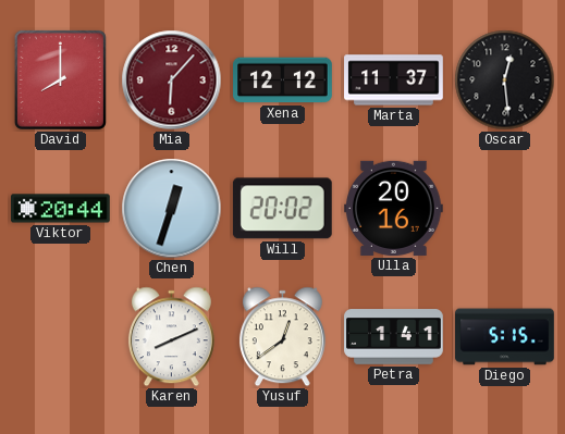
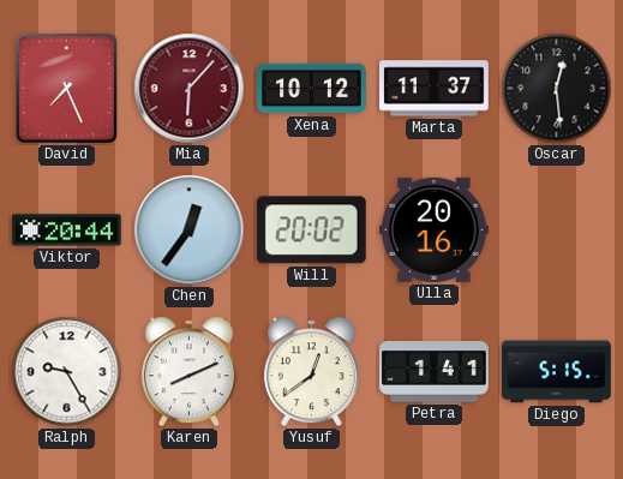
David: 8:00 -> 7:26 (66, 88)
Xena: 12:12 -> 10:12 (312, 89)
Chen: 12:33 -> 12:36 (190, 230)
Ralph: none -> 9:25 (67, 372)
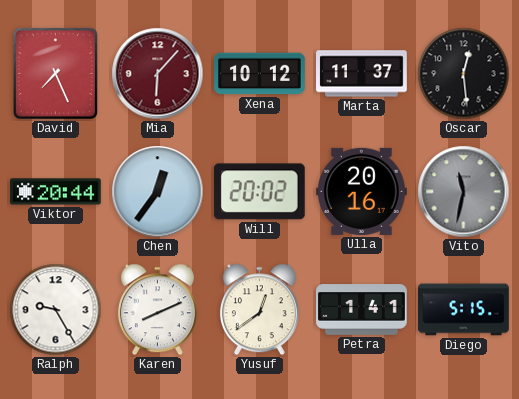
Vito: none -> 11:32 (464, 192)
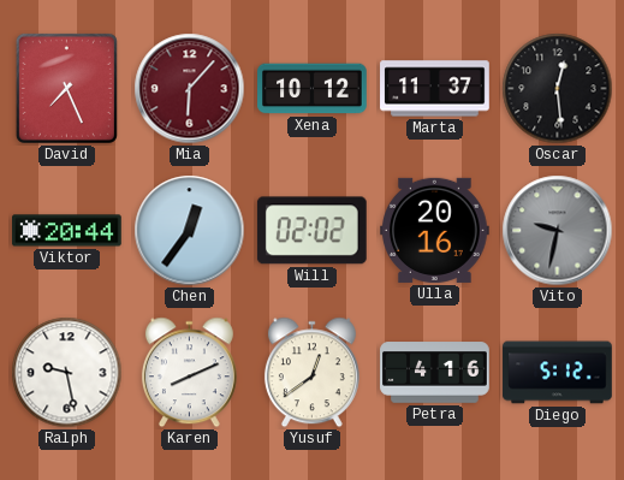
Will: 20:02 -> 02:02 (311, 231)
Vito: 11:32 -> 9:32 (558, 231)
Ralph: 9:25 -> 9:28 (67, 373)
Petra: 1:41 -> 4:16 (435, 373)
Diego: 5:15 -> 5:12 (558, 373)
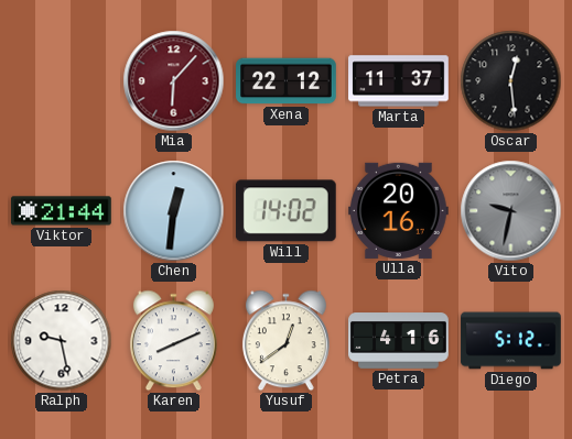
David: 7:26 -> none (66, 88)
Xena: 10:12 -> 22:12 (287, 81)
Viktor: 20:44 -> 21:44 (62, 211)
Chen: 12:36 -> 12:31 (174, 211)
Will: 02:02 -> 14:02 (285, 211)
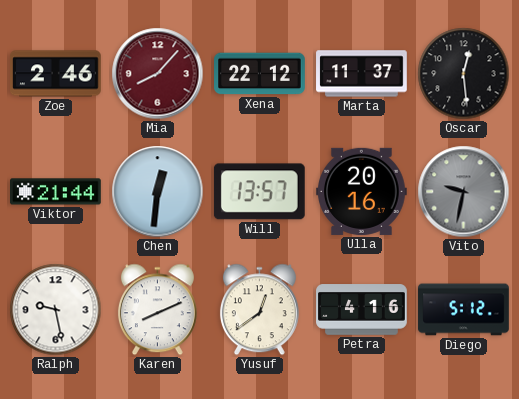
Zoe: none -> 2:46 (56, 74)
Mia: 6:07 -> 8:07 (158, 74)
Will: 14:02 -> 13:57 (259, 192)
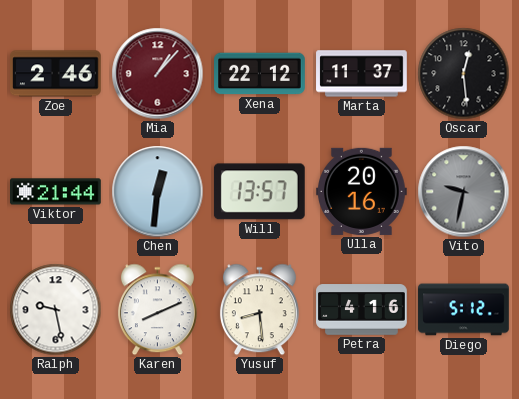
Mia: 8:07 -> 1:07 (158, 74)
Yusuf: 12:39 -> 8:29 (259, 310)
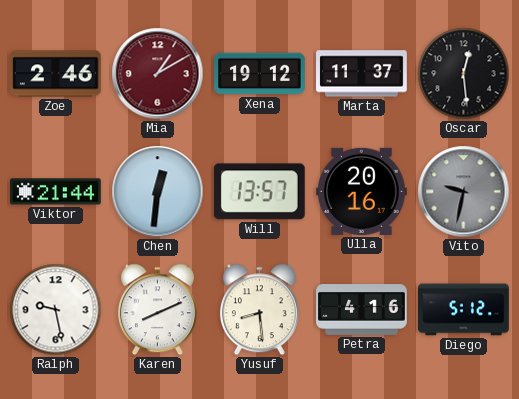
Mia: 1:07 -> 1:10 (158, 74)
Xena: 22:12 -> 19:12 (260, 74)
